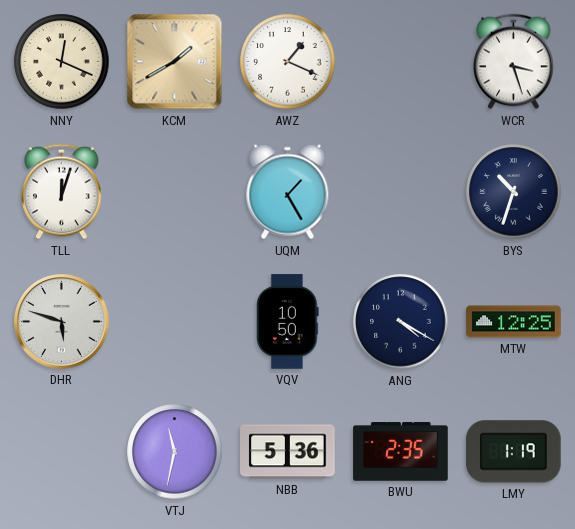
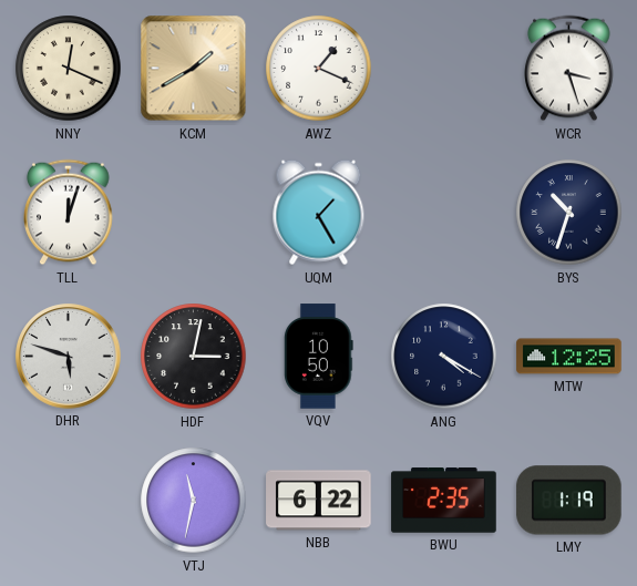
HDF: none -> 3:02 (194, 357)
NBB: 5:36 -> 6:22 (319, 501)
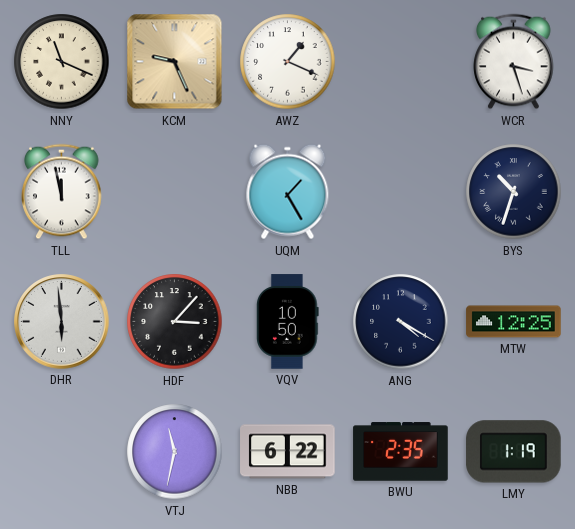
NNY: 12:19 -> 11:19 (62, 62)
KCM: 1:40 -> 9:26 (175, 62)
TLL: 12:03 -> 11:58 (62, 192)
DHR: 5:48 -> 5:59 (62, 322)
HDF: 3:02 -> 3:07 (175, 322)
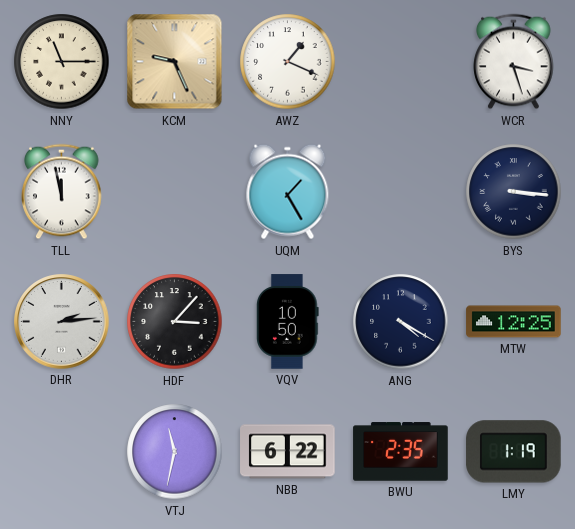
NNY: 11:19 -> 11:15 (62, 62)
BYS: 10:33 -> 3:16 (514, 192)
DHR: 5:59 -> 2:14 (62, 322)
